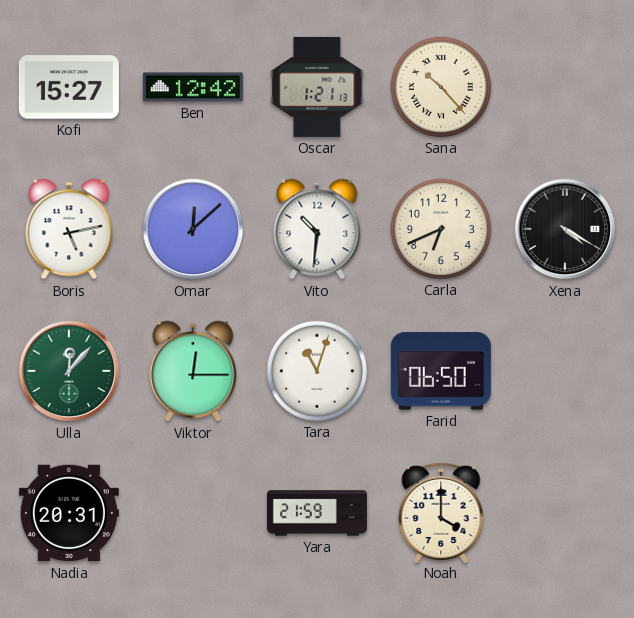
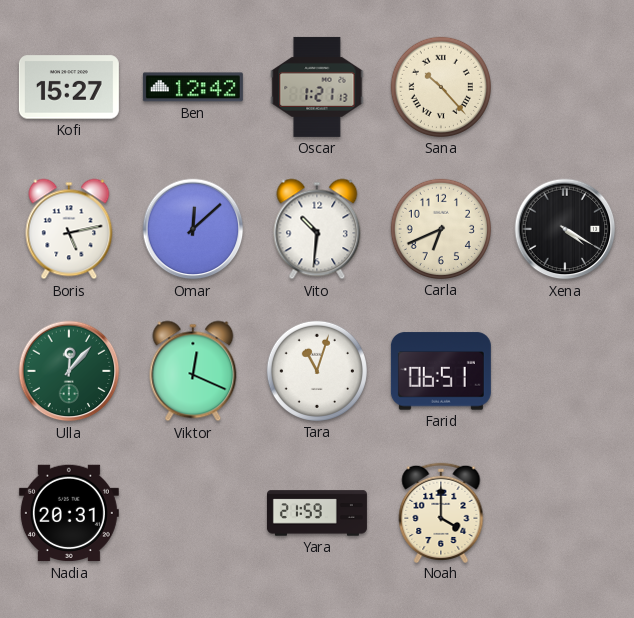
Viktor: 12:15 -> 12:19 (193, 371)
Farid: 06:50 -> 06:51 (441, 371)
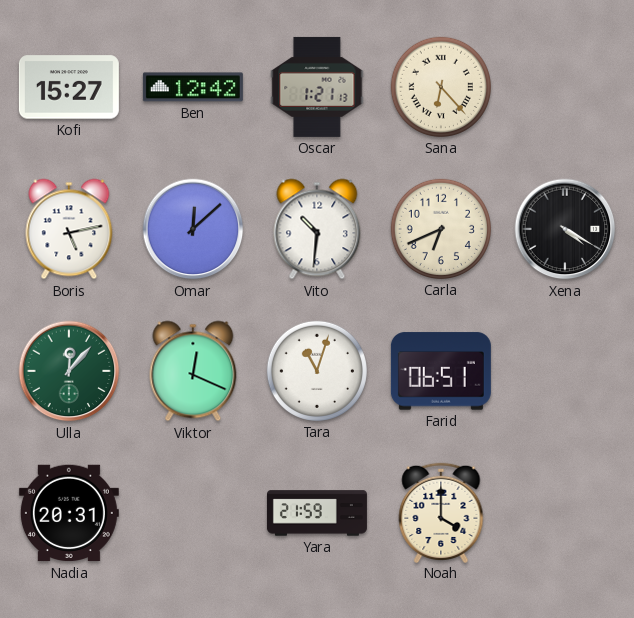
Sana: 10:23 -> 6:23 (441, 87)
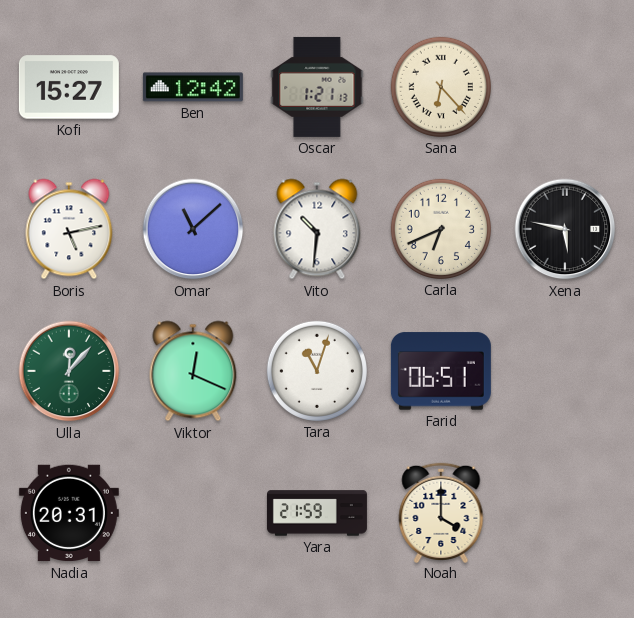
Omar: 12:08 -> 11:08 (193, 229)
Xena: 4:20 -> 5:47 (565, 229)
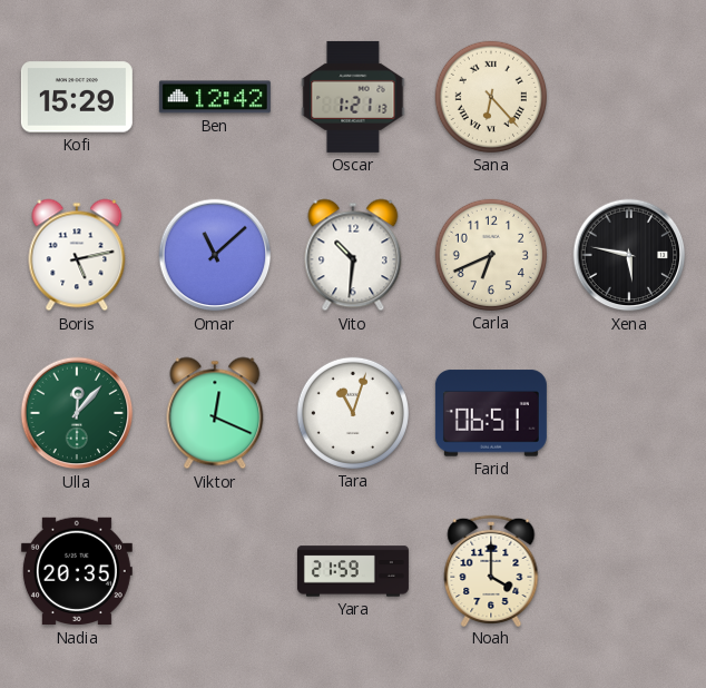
Kofi: 15:27 -> 15:29 (77, 97)
Nadia: 20:31 -> 20:35 (77, 571)
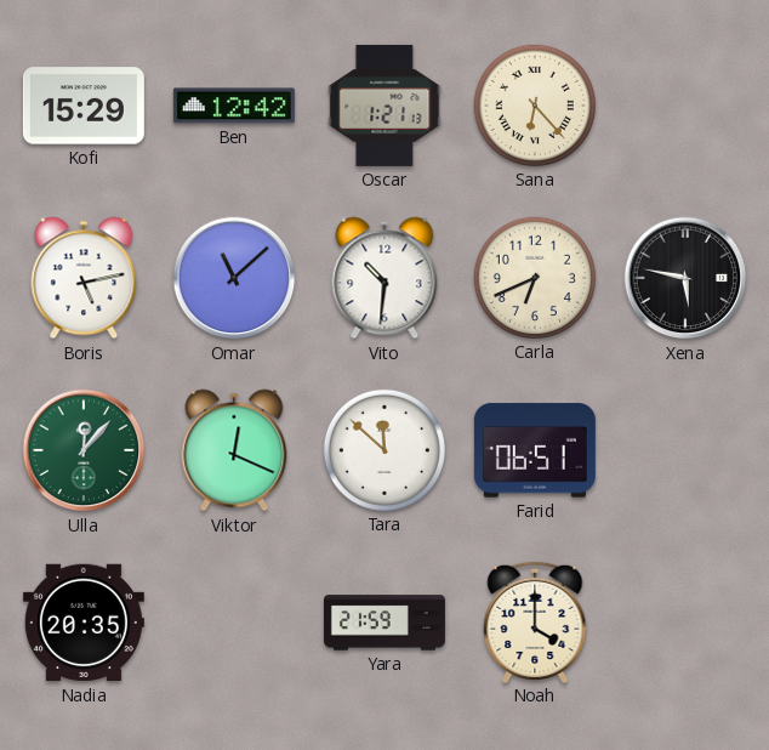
Tara: 11:03 -> 11:52 (384, 450)
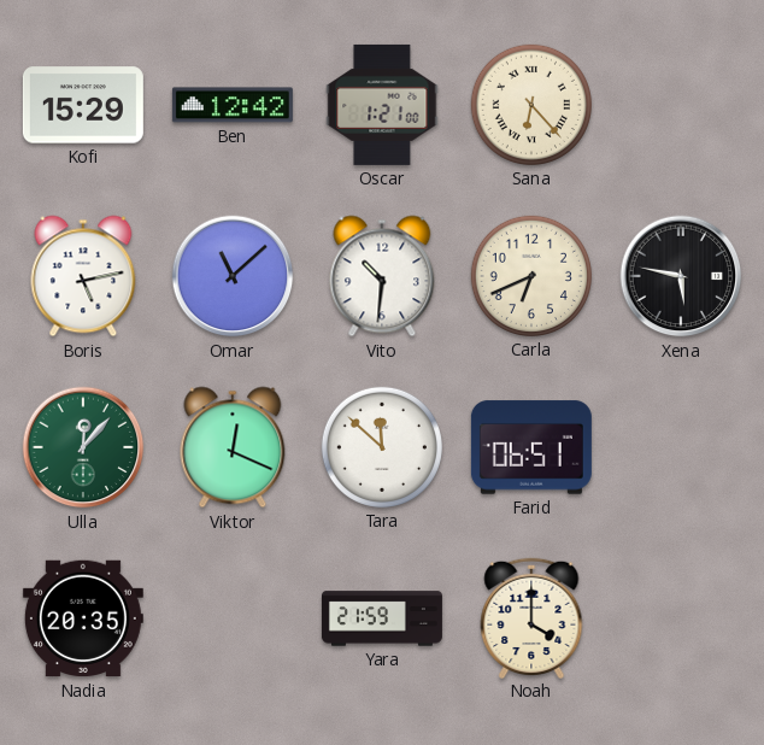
Oscar: 1:21:13 -> 1:21:00 (382, 105)
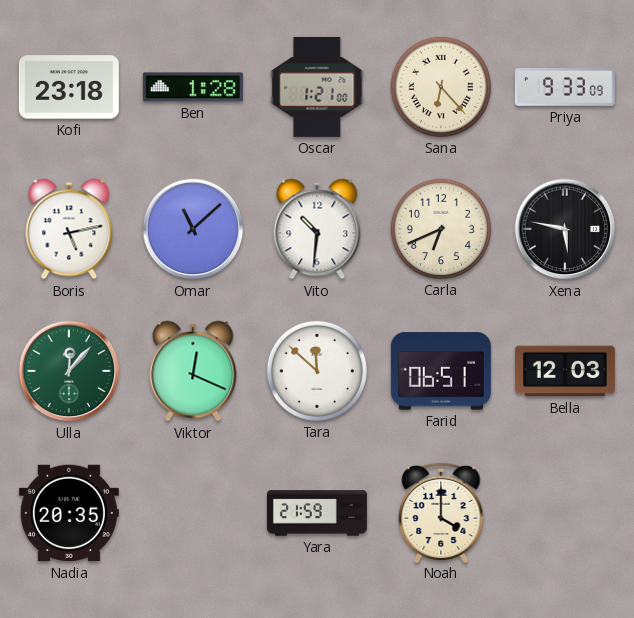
Kofi: 15:29 -> 23:18 (69, 87)
Ben: 12:42 -> 1:28 (193, 87)
Priya: none -> 9:33 (565, 87)
Bella: none -> 12:03 (565, 371)
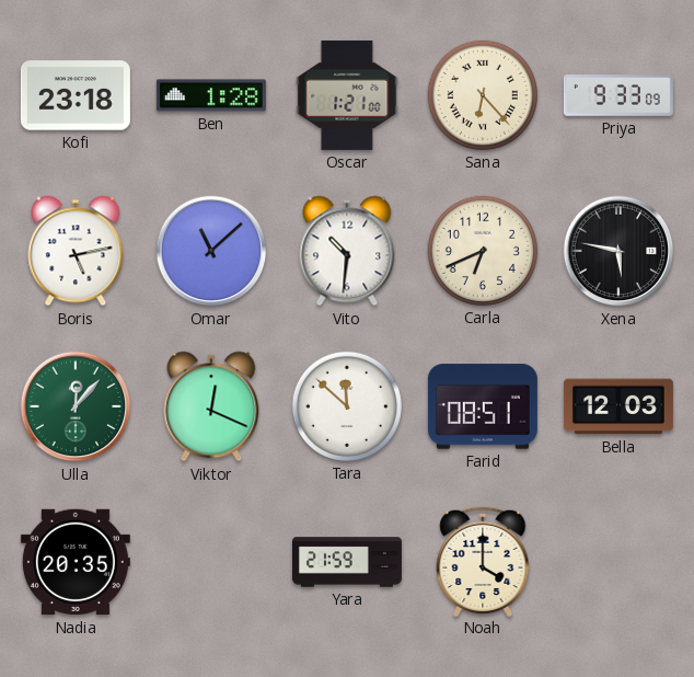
Farid: 06:51 -> 08:51 (483, 406)
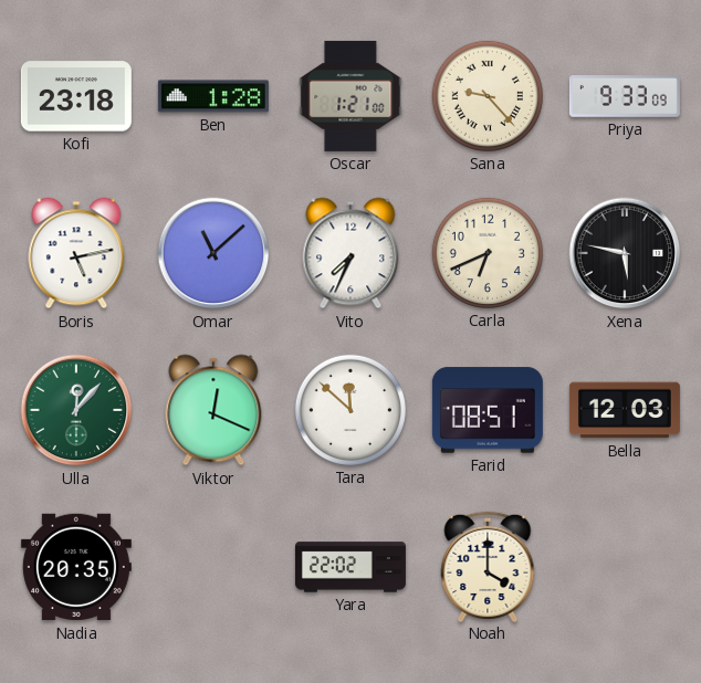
Sana: 6:23 -> 9:23 (488, 96)
Vito: 10:31 -> 7:34 (350, 253)
Yara: 21:59 -> 22:02 (350, 567)
